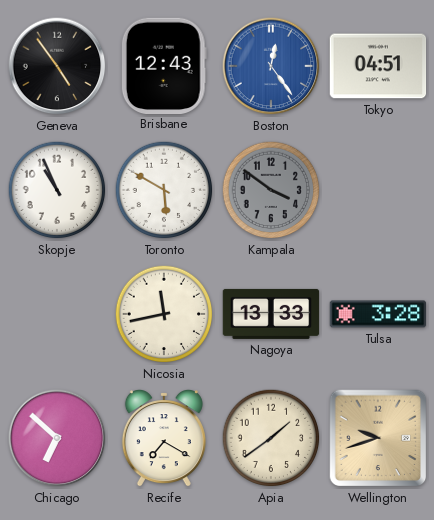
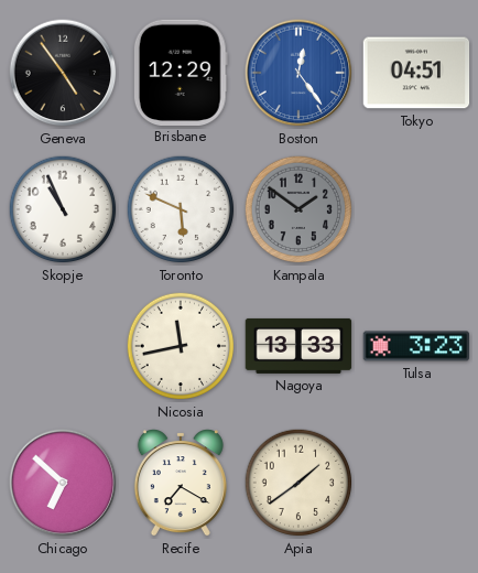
Brisbane: 12:43 -> 12:29 (181, 72)
Toronto: 5:50 -> 5:49 (181, 209)
Kampala: 3:51 -> 1:51 (298, 209)
Tulsa: 3:28 -> 3:23 (416, 346)
Wellington: 9:42 -> none (378, 438)
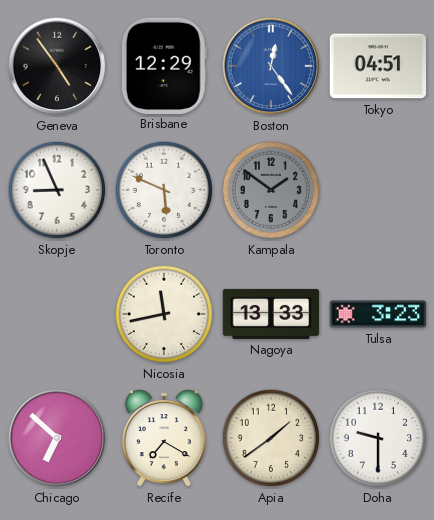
Skopje: 10:56 -> 8:56 (57, 190)
Doha: none -> 9:30 (378, 438)
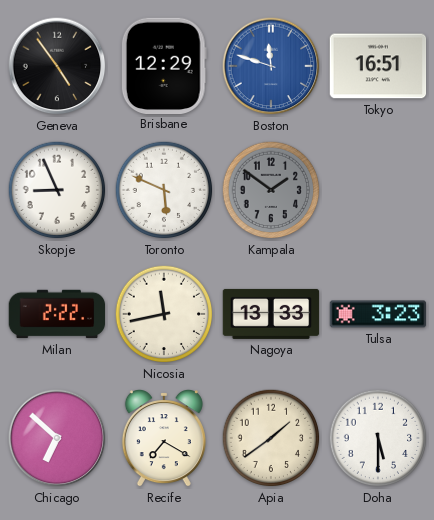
Boston: 12:24 -> 11:48 (271, 66)
Tokyo: 04:51 -> 16:51 (378, 66)
Milan: none -> 2:22 (57, 314)
Doha: 9:30 -> 5:30 (378, 438)
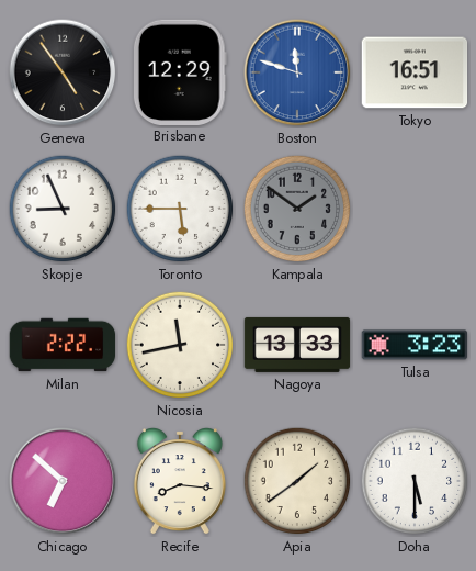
Toronto: 5:49 -> 5:45 (180, 209)
Recife: 7:20 -> 8:16 (180, 481)
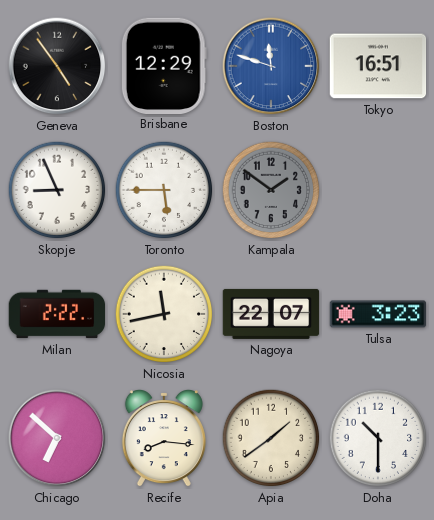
Nagoya: 13:33 -> 22:07 (271, 314)
Doha: 5:30 -> 10:30 (378, 438)
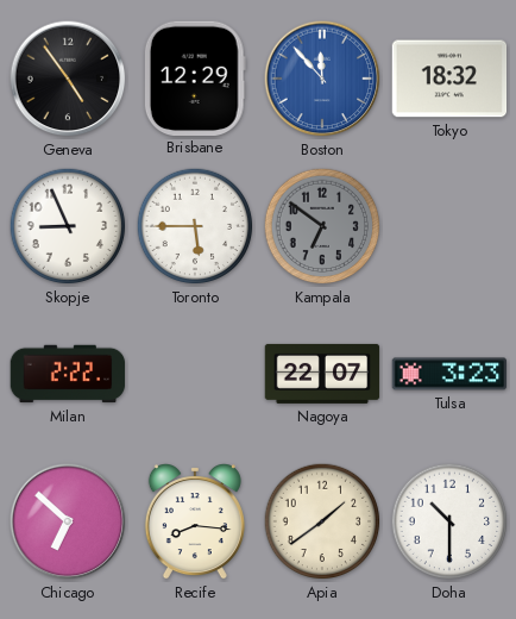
Boston: 11:48 -> 11:53 (322, 79)
Tokyo: 16:51 -> 18:32 (449, 79)
Kampala: 1:51 -> 6:51 (322, 226)
Nicosia: 11:43 -> none (164, 314)
